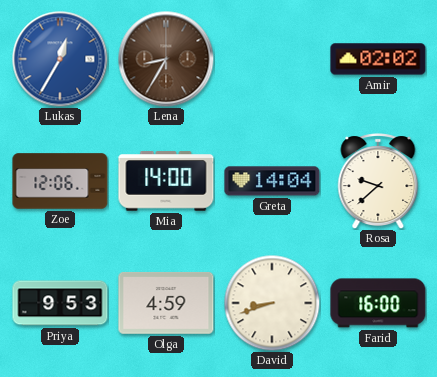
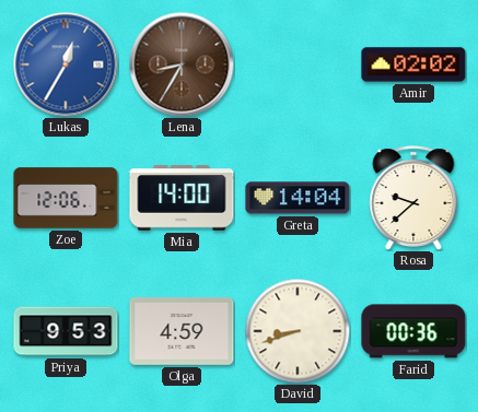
Farid: 16:00 -> 00:36 (413, 331)
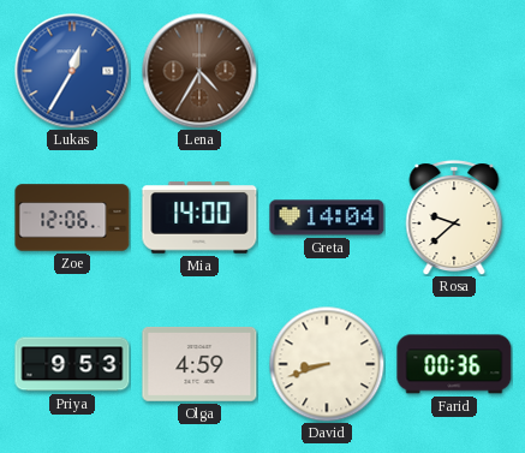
Lena: 8:35 -> 4:35 (199, 71)
Amir: 02:02 -> none (413, 64)
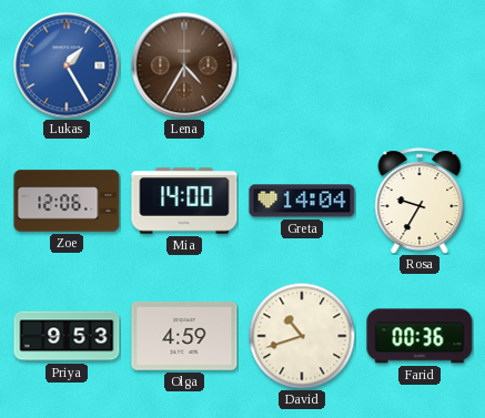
Lukas: 12:35 -> 1:25 (67, 65)
Rosa: 9:38 -> 9:35 (420, 201)
David: 8:42 -> 10:42 (302, 336)
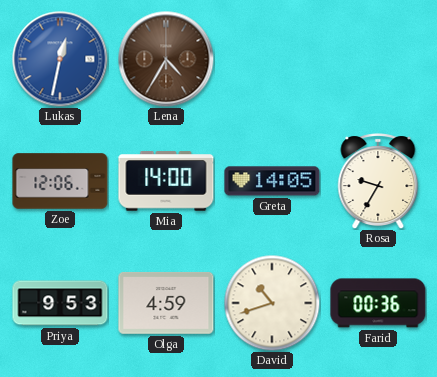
Lukas: 1:25 -> 12:32 (60, 59)
Greta: 14:04 -> 14:05 (272, 181)
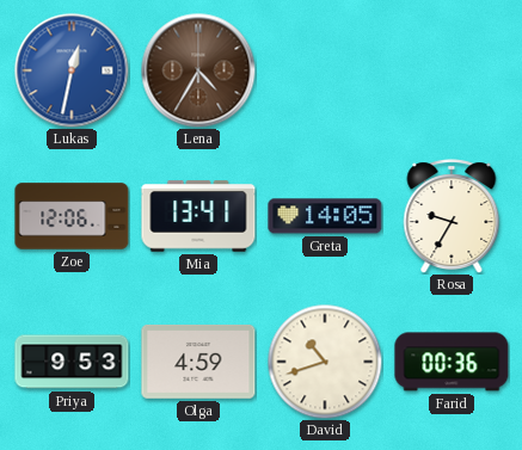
Mia: 14:00 -> 13:41 (198, 216)
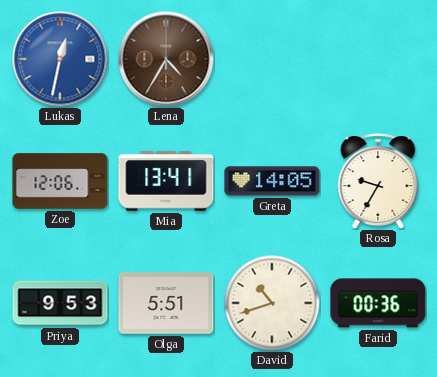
Olga: 4:59 -> 5:51 (166, 303)
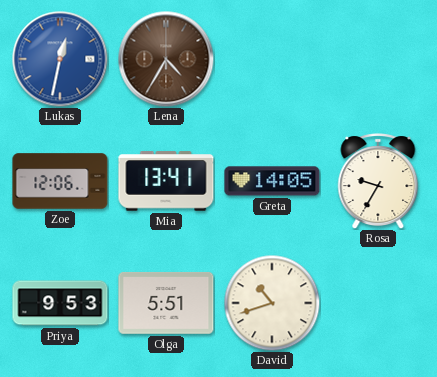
Farid: 00:36 -> none (378, 303)
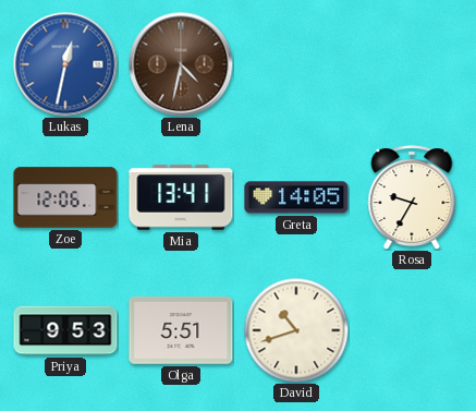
Lena: 4:35 -> 4:32 (181, 64)
